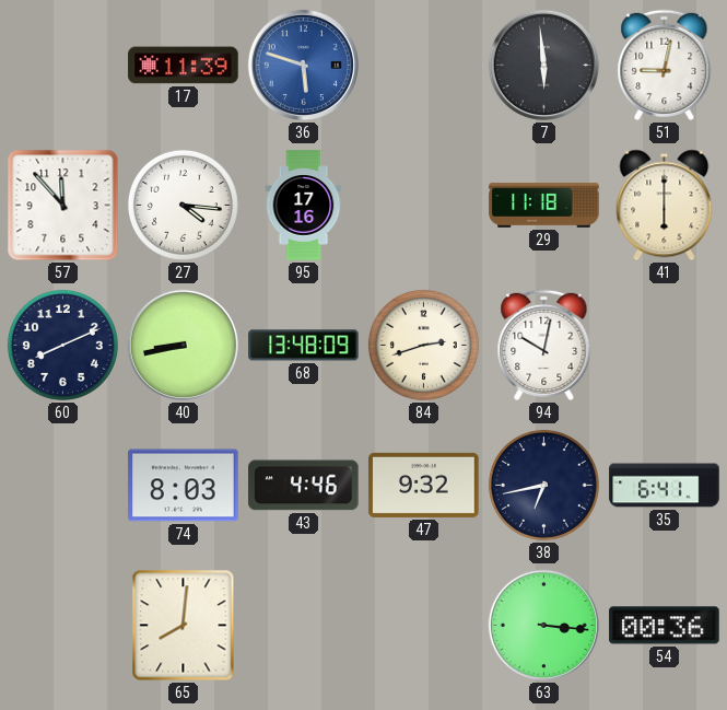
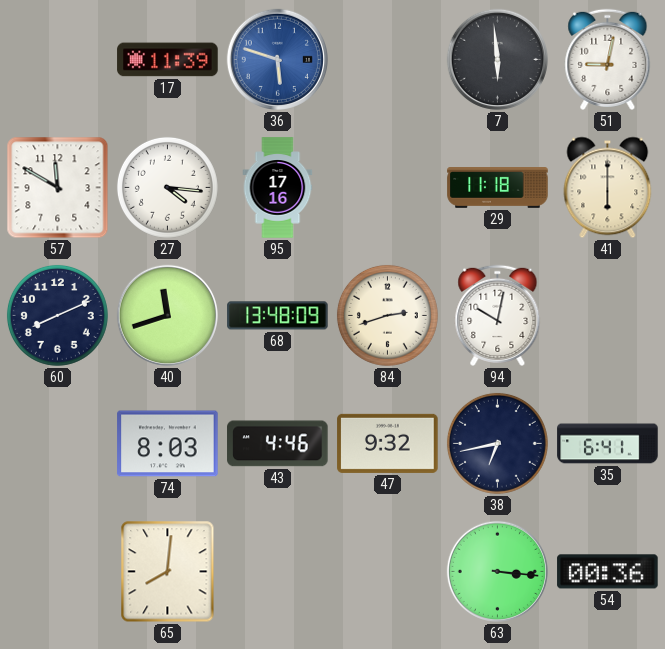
57: 11:53 -> 11:50 (58, 188)
40: 8:43 -> 11:42 (167, 315)
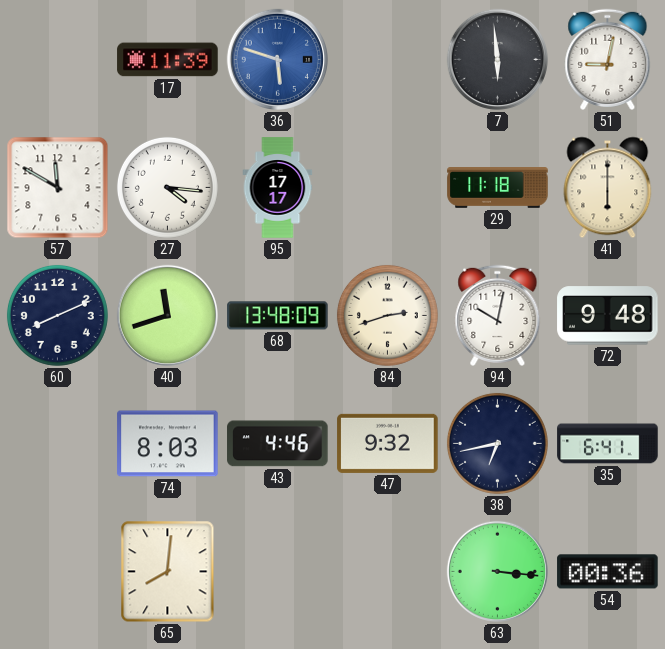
95: 17:16 -> 17:17 (278, 188)
72: none -> 9:48 (608, 316)
